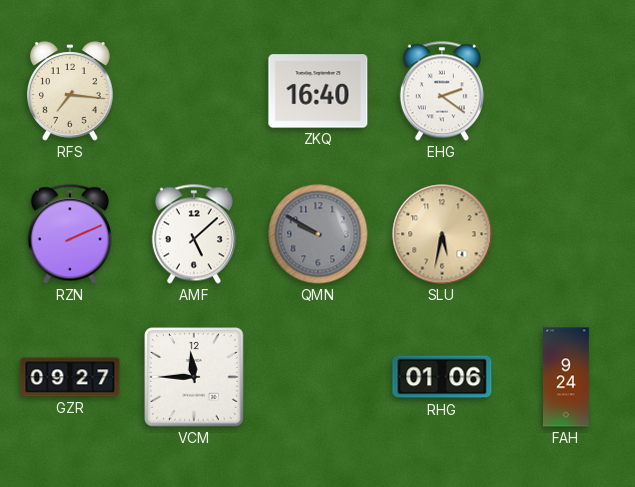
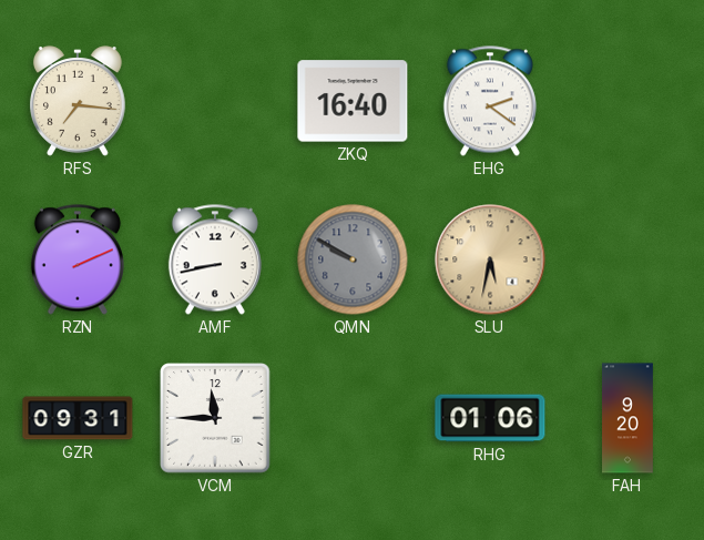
AMF: 5:08 -> 8:43 (215, 259)
GZR: 09:27 -> 09:31 (78, 418)
FAH: 9:24 -> 9:20 (629, 418)
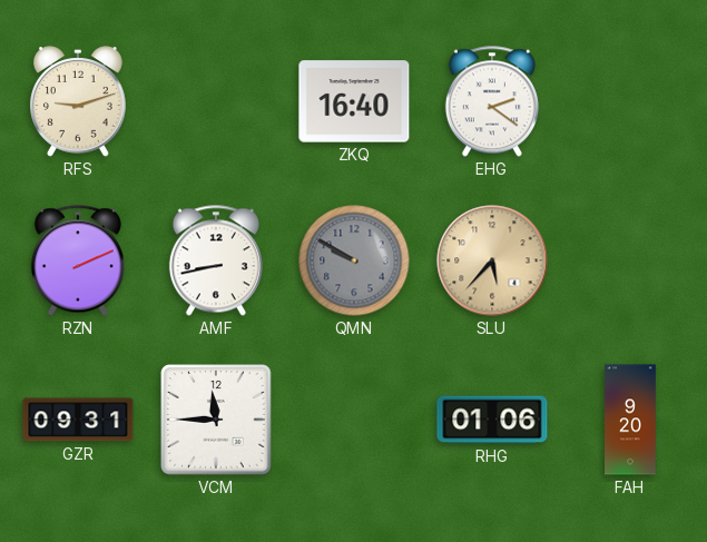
RFS: 7:16 -> 9:12 (79, 101)
SLU: 5:32 -> 5:37 (492, 260)
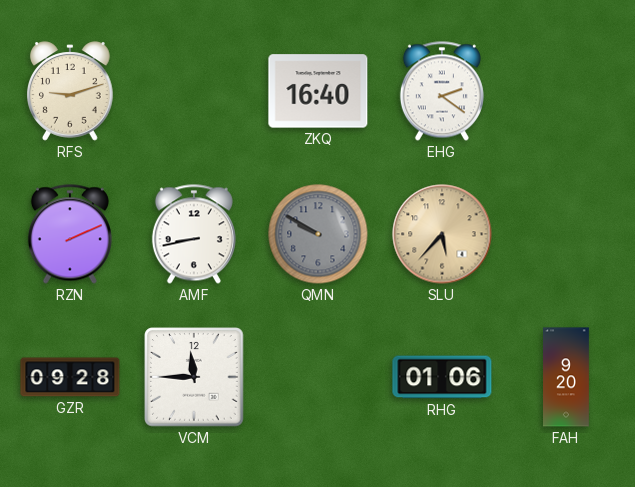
GZR: 09:31 -> 09:28 (70, 377)
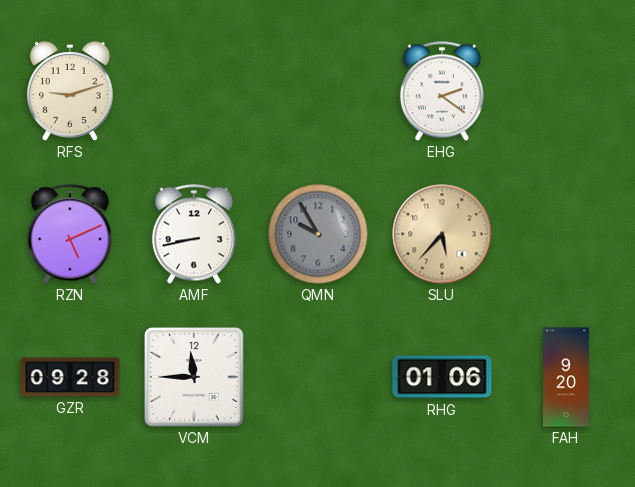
ZKQ: 16:40 -> none (318, 91)
RZN: 2:11 -> 5:11 (70, 234)
QMN: 9:50 -> 9:55 (318, 234)
